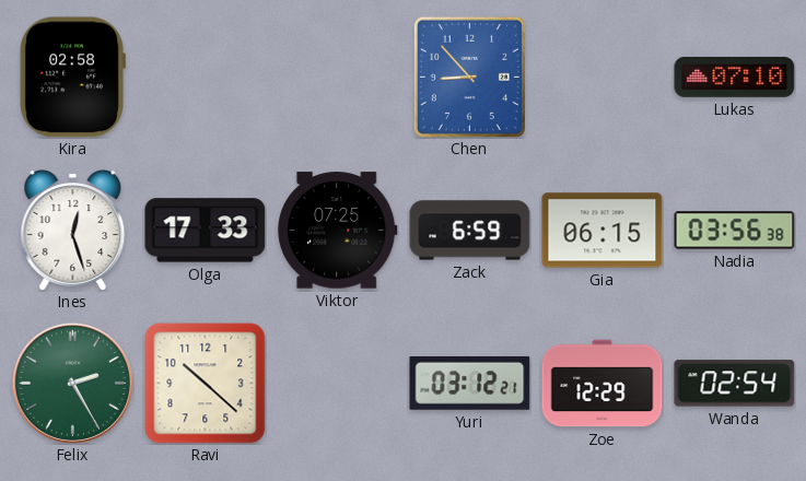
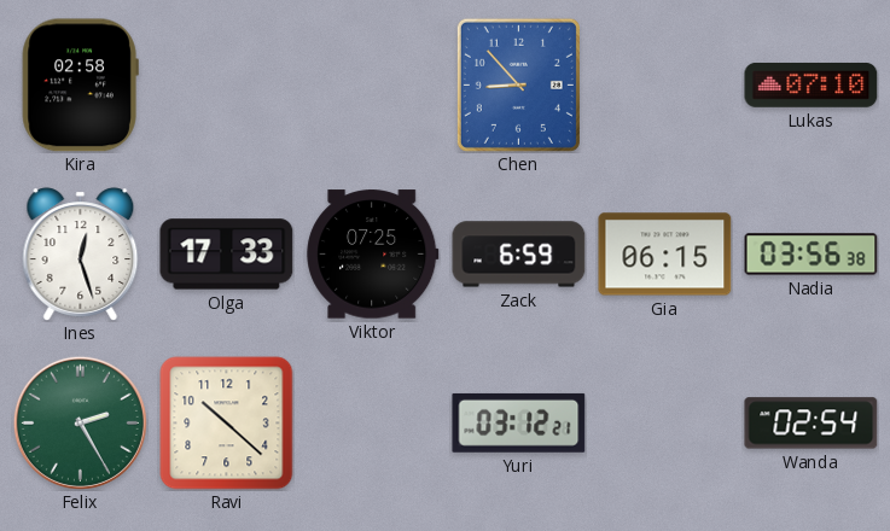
Zoe: 12:29 -> none (603, 384)
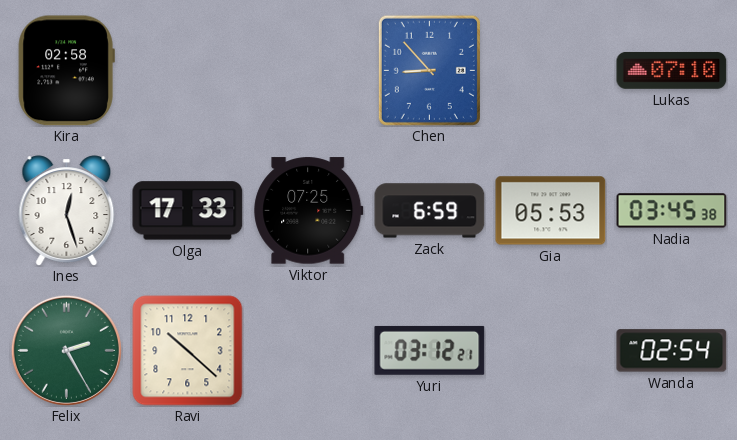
Gia: 06:15 -> 05:53 (551, 211)
Nadia: 03:56 -> 03:45 (672, 211)
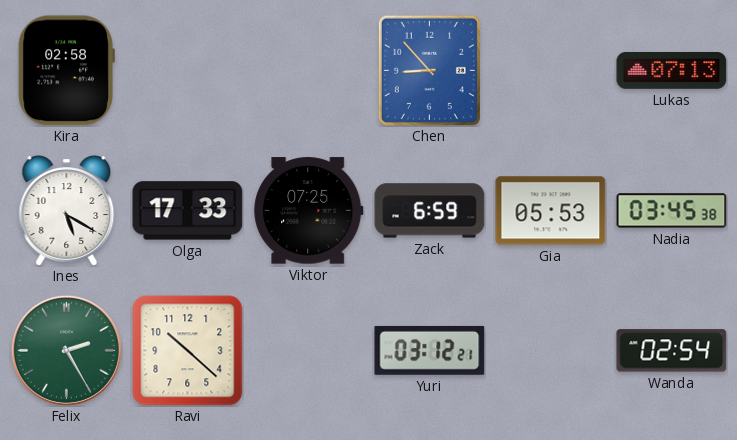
Lukas: 07:10 -> 07:13 (672, 70)
Ines: 12:27 -> 5:20 (67, 211)
